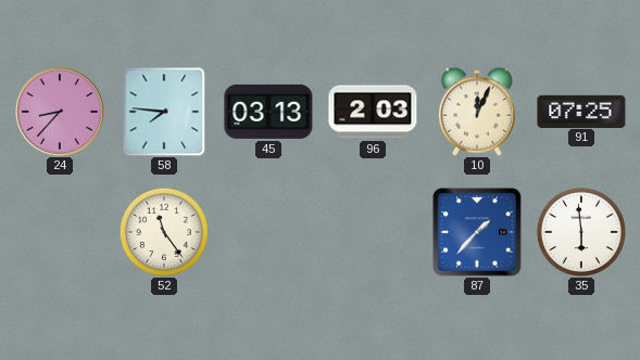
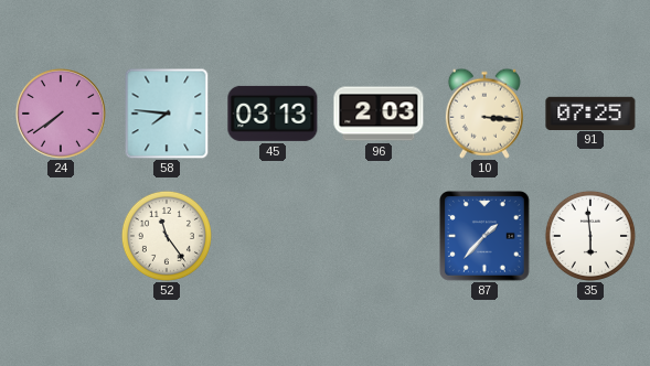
24: 8:37 -> 7:39 (61, 114)
10: 12:04 -> 3:16 (484, 114)
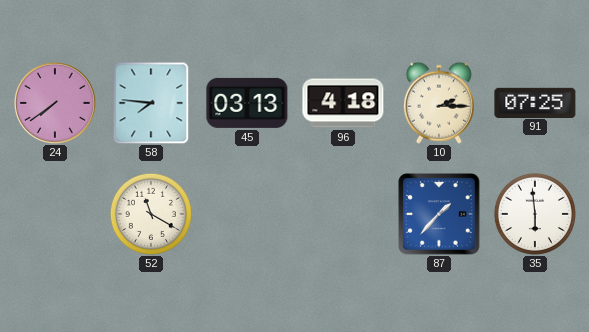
96: 2:03 -> 4:18 (343, 103)
10: 3:16 -> 2:15 (439, 103)
52: 11:24 -> 11:20 (151, 214)
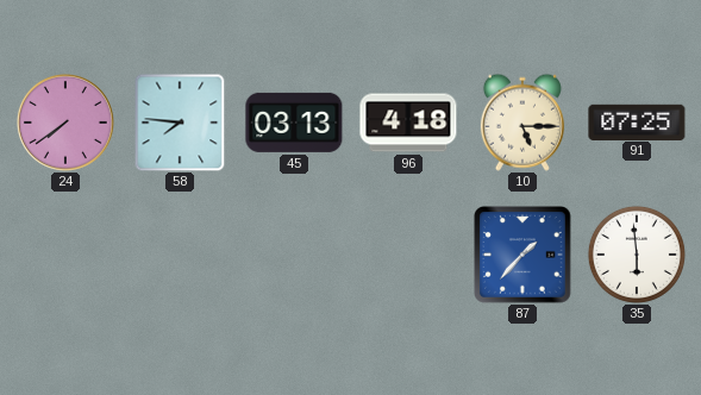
10: 2:15 -> 5:15 (522, 123)
52: 11:20 -> none (151, 214)
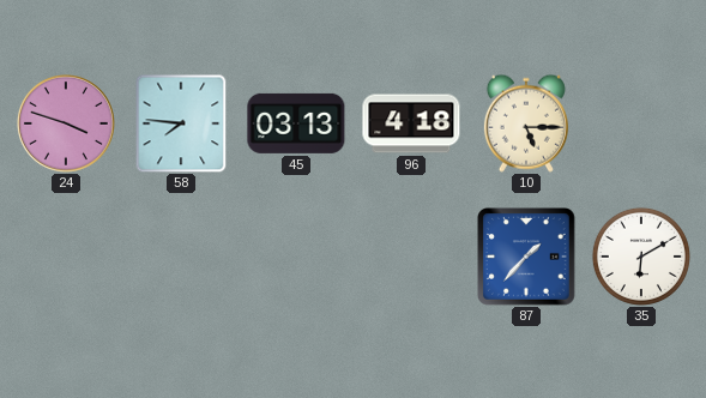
24: 7:39 -> 3:48 (66, 123)
91: 07:25 -> none (637, 121)
35: 5:59 -> 6:10 (641, 257)
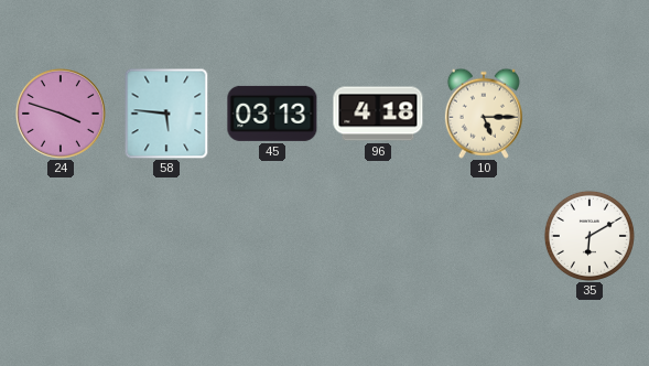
58: 7:46 -> 5:46 (166, 114)
87: 1:37 -> none (527, 258)
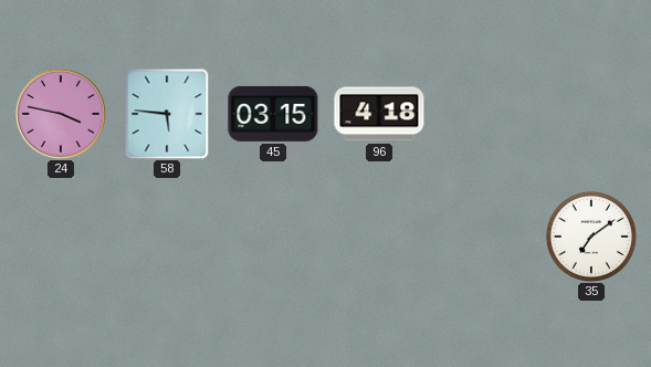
24: 3:48 -> 3:47 (61, 114)
45: 03:13 -> 03:15 (273, 114)
10: 5:15 -> none (484, 114)
35: 6:10 -> 7:09 (591, 237)
